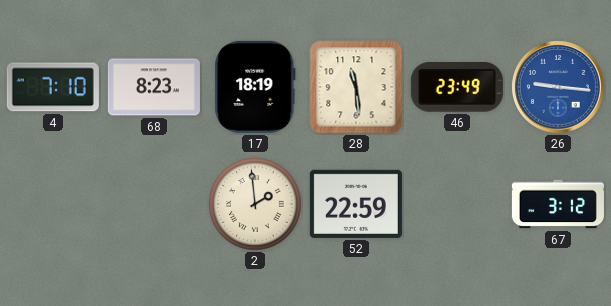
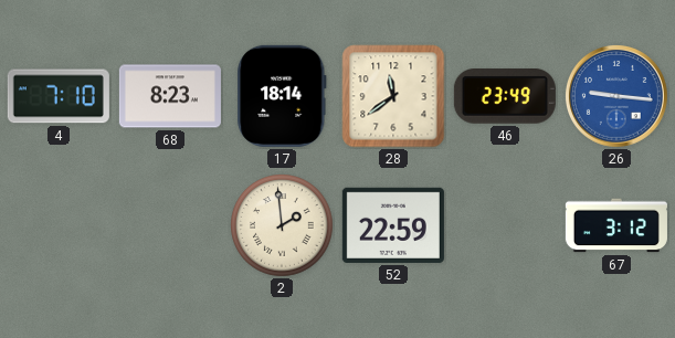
17: 18:19 -> 18:14 (282, 96)
28: 11:29 -> 11:39 (393, 96)
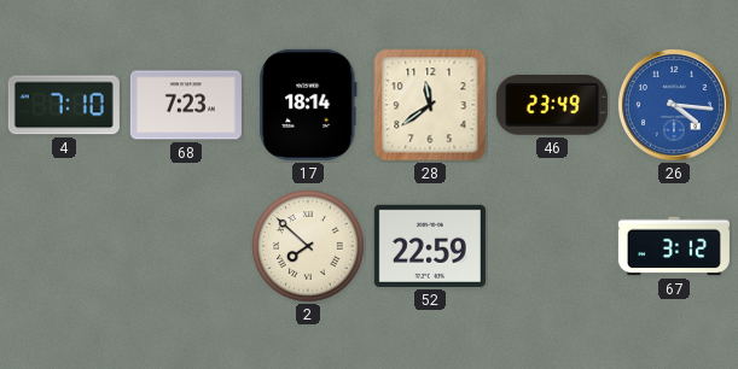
68: 8:23 -> 7:23 (186, 105)
26: 9:16 -> 4:16 (674, 105)
2: 1:59 -> 7:52 (309, 247)
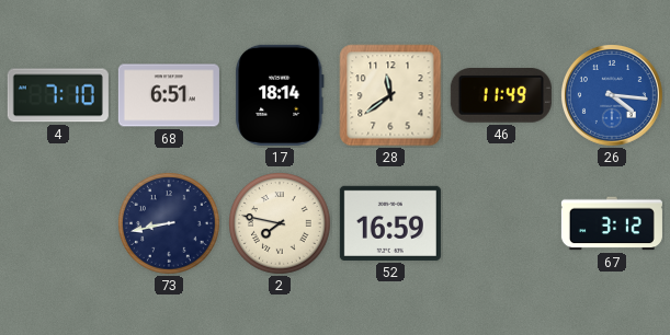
68: 7:23 -> 6:51 (169, 95)
46: 23:49 -> 11:49 (501, 96)
73: none -> 8:43 (170, 224)
2: 7:52 -> 7:47 (281, 224)
52: 22:59 -> 16:59 (390, 223)
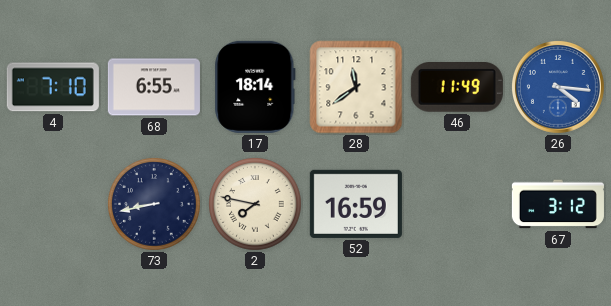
68: 6:51 -> 6:55 (154, 87)
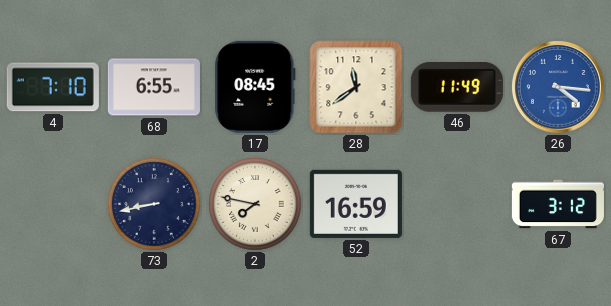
17: 18:14 -> 08:45 (255, 87)
